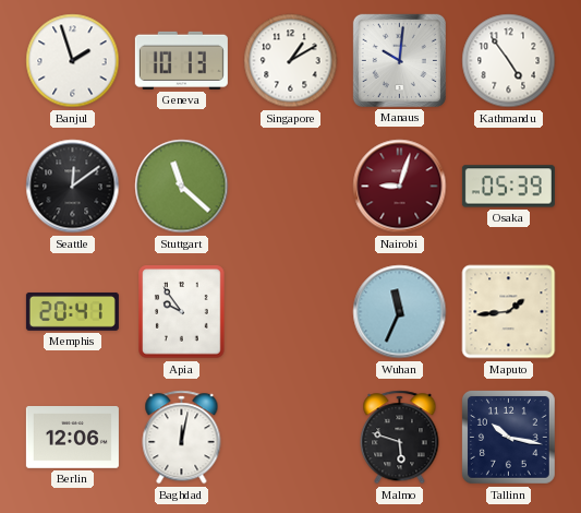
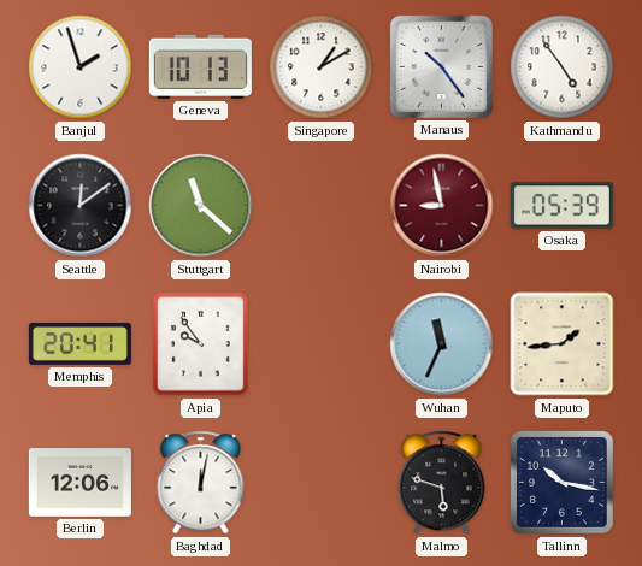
Manaus: 10:01 -> 10:24 (441, 66)
Nairobi: 9:03 -> 8:58 (442, 206)
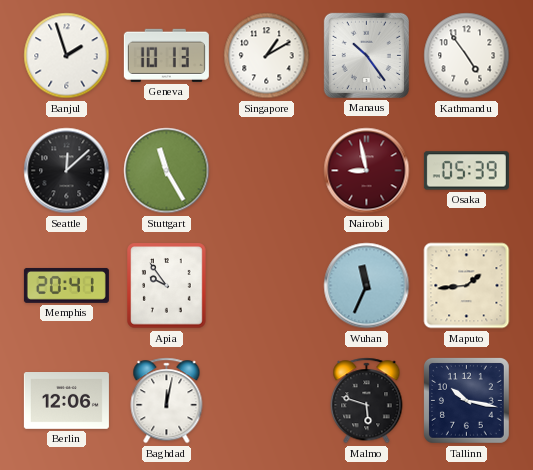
Seattle: 12:09 -> 12:08 (67, 171)
Stuttgart: 11:22 -> 11:25 (167, 171)
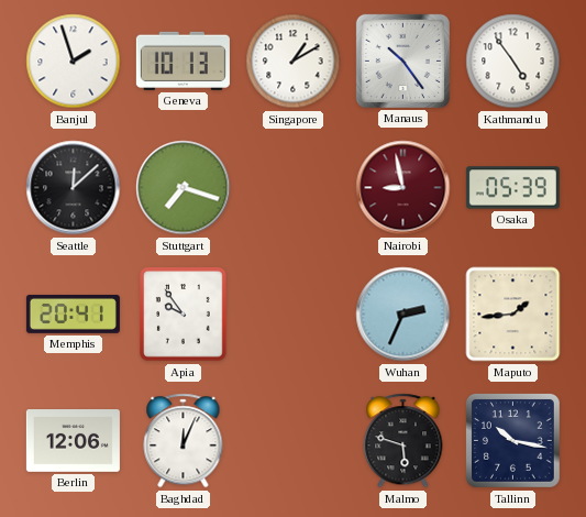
Stuttgart: 11:25 -> 7:18 (184, 188)
Wuhan: 11:34 -> 2:34 (403, 315)
Baghdad: 12:02 -> 12:04 (184, 441)
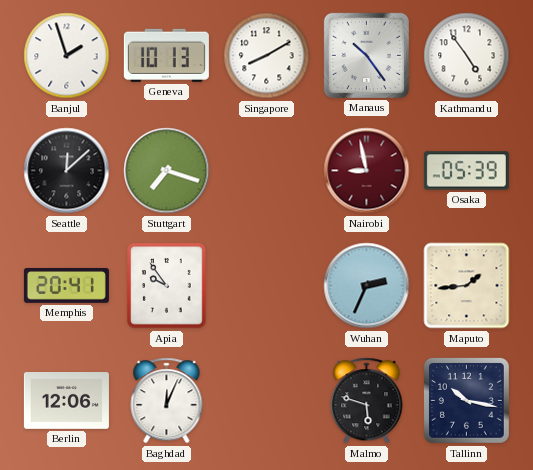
Singapore: 1:10 -> 8:10 (267, 56)
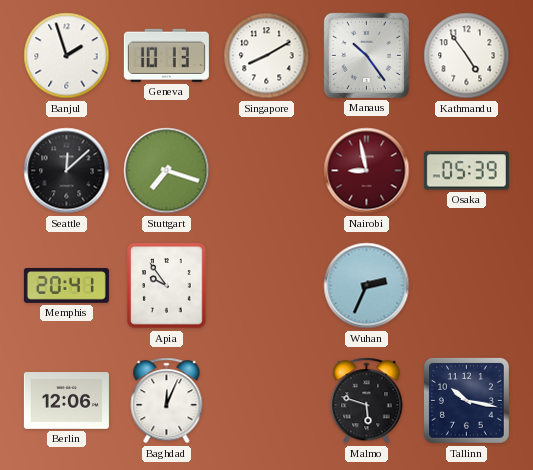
Maputo: 1:44 -> none (467, 286)
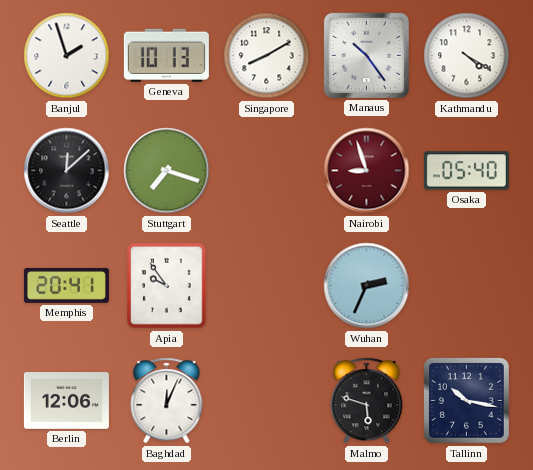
Kathmandu: 4:54 -> 4:20 (467, 56)
Nairobi: 8:58 -> 8:57 (367, 171)
Osaka: 05:39 -> 05:40 (466, 171)
